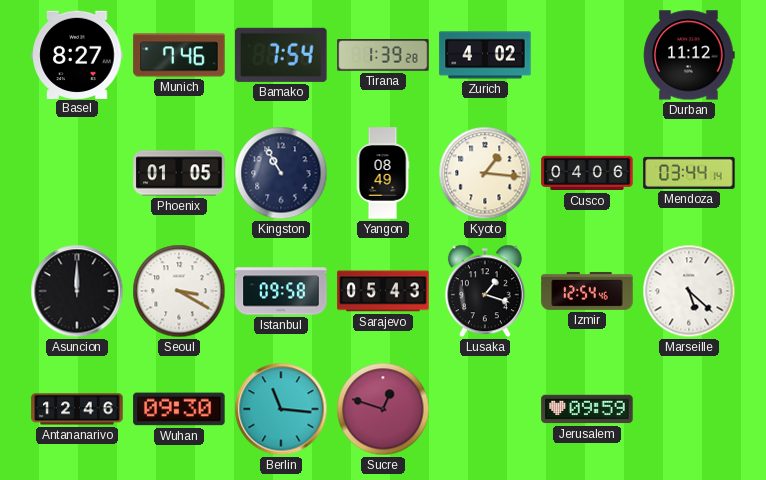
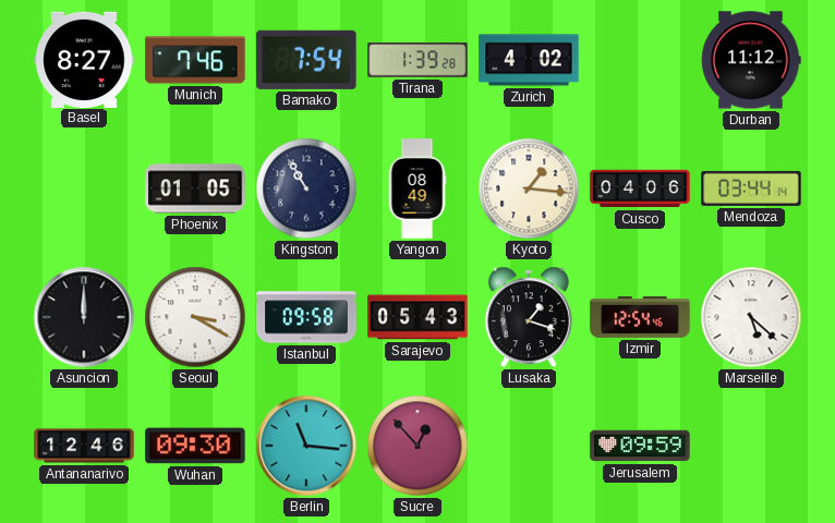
Sucre: 12:48 -> 12:53 (417, 446)
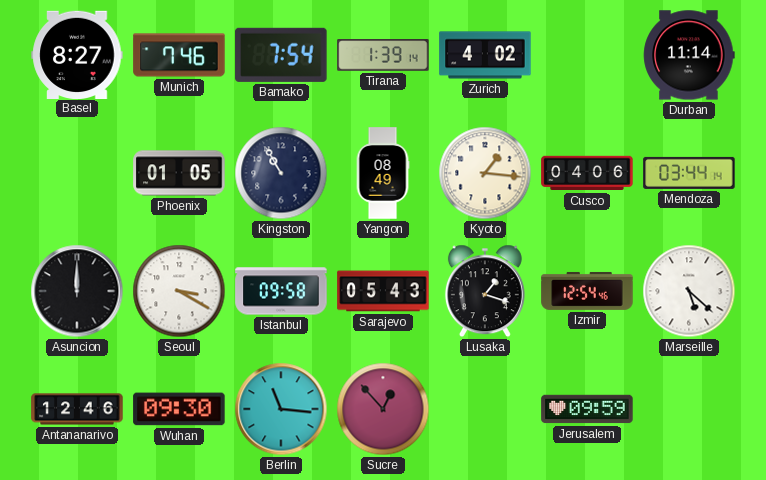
Tirana: 1:39:28 -> 1:39:14 (383, 55)
Durban: 11:12 -> 11:14 (689, 55)
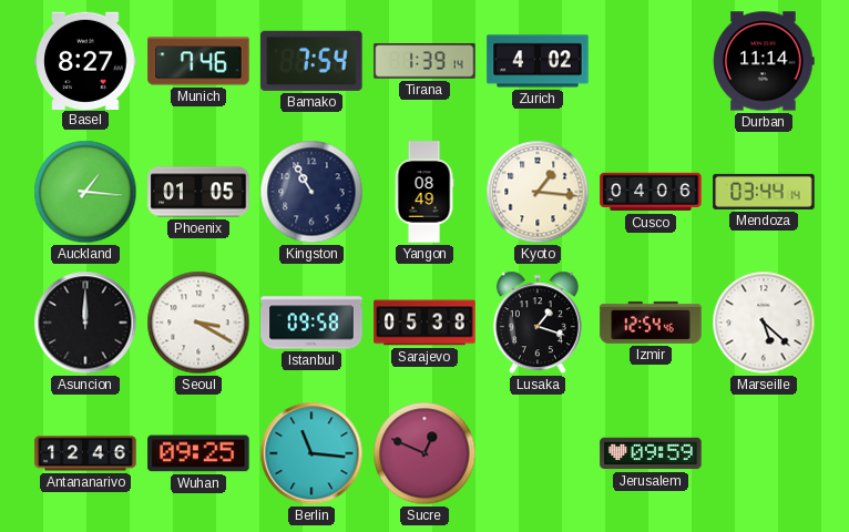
Auckland: none -> 1:16 (85, 192)
Sarajevo: 05:43 -> 05:38 (424, 323)
Wuhan: 09:30 -> 09:25 (198, 453)
Sucre: 12:53 -> 12:49 (424, 453)
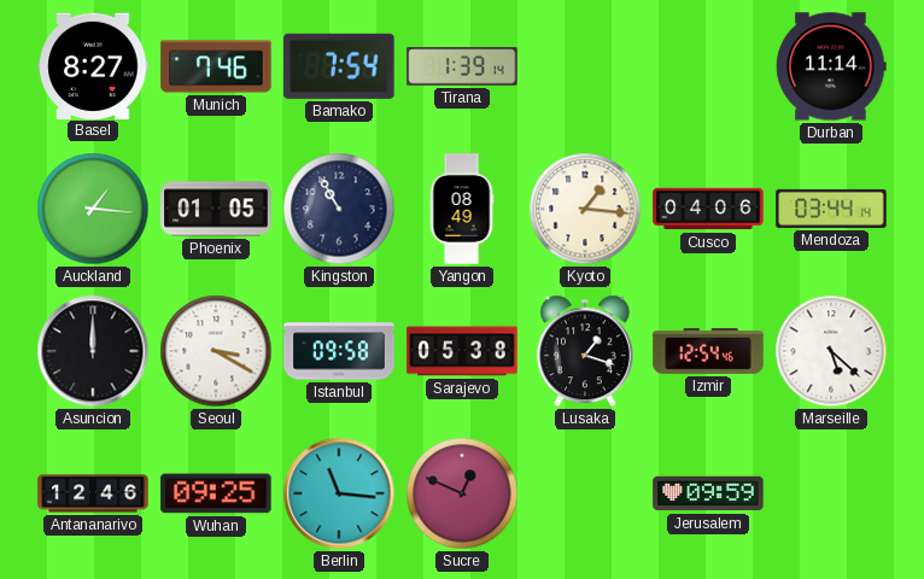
Zurich: 4:02 -> none (538, 61)
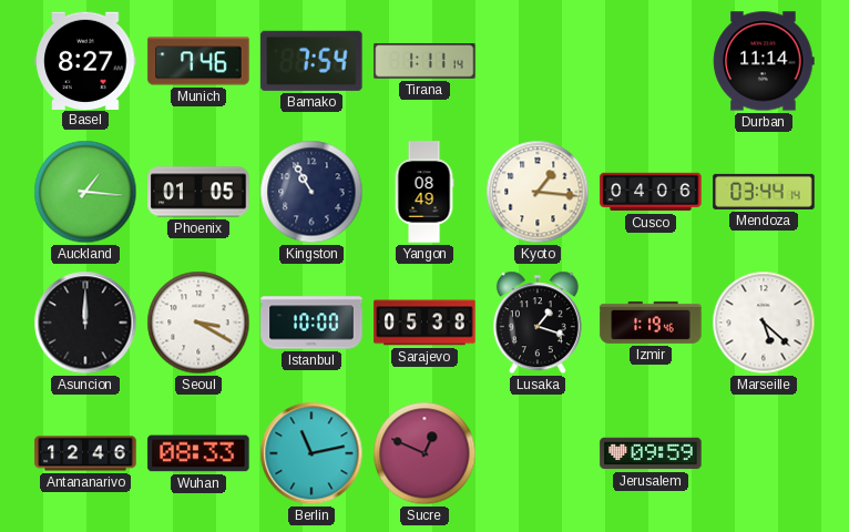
Tirana: 1:39 -> 1:11 (424, 61)
Istanbul: 09:58 -> 10:00 (311, 323)
Izmir: 12:54 -> 1:19 (651, 323)
Wuhan: 09:25 -> 08:33 (198, 453)
Berlin: 11:16 -> 11:13 (311, 453)
